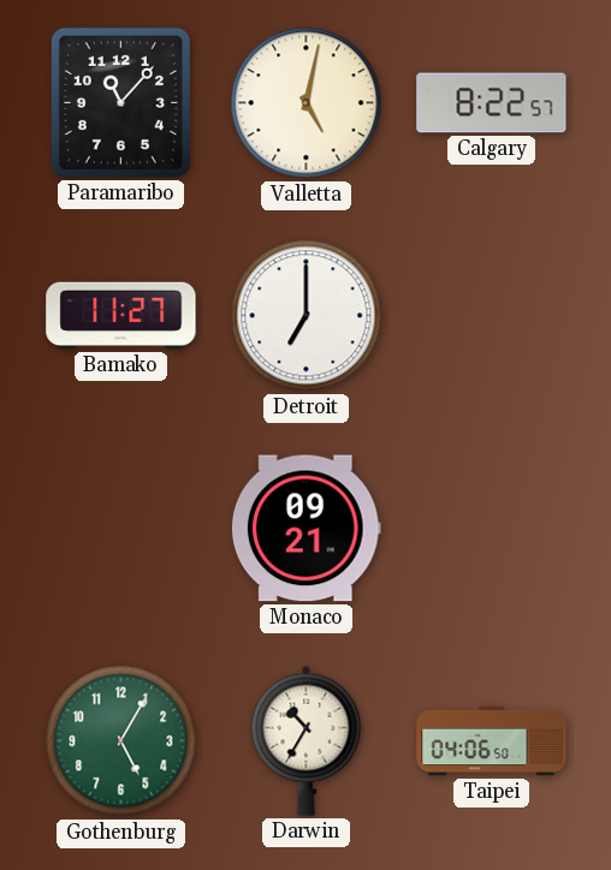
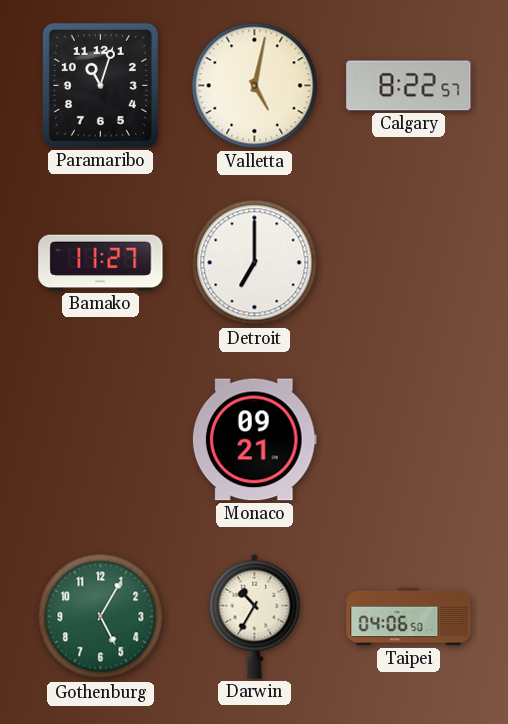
Paramaribo: 11:07 -> 11:03 (100, 85)
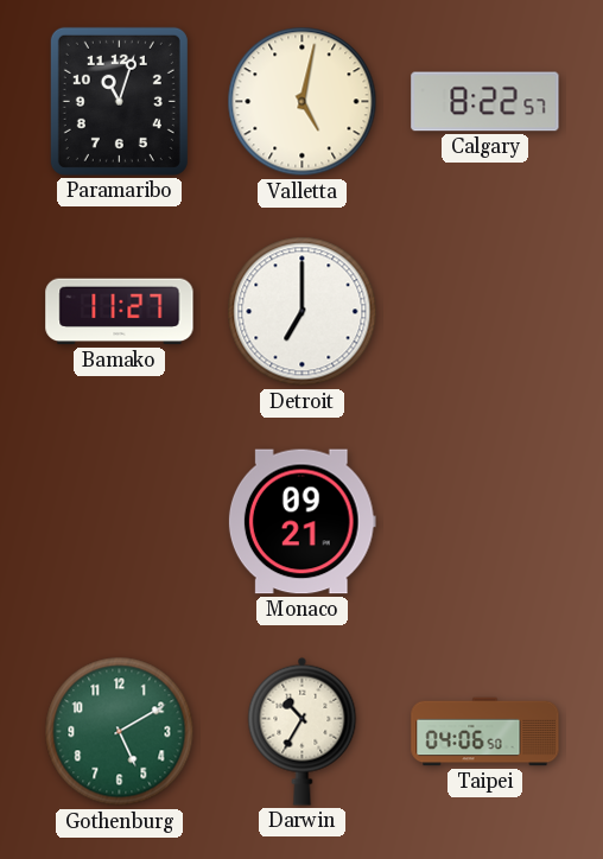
Gothenburg: 5:05 -> 5:10 (120, 732)
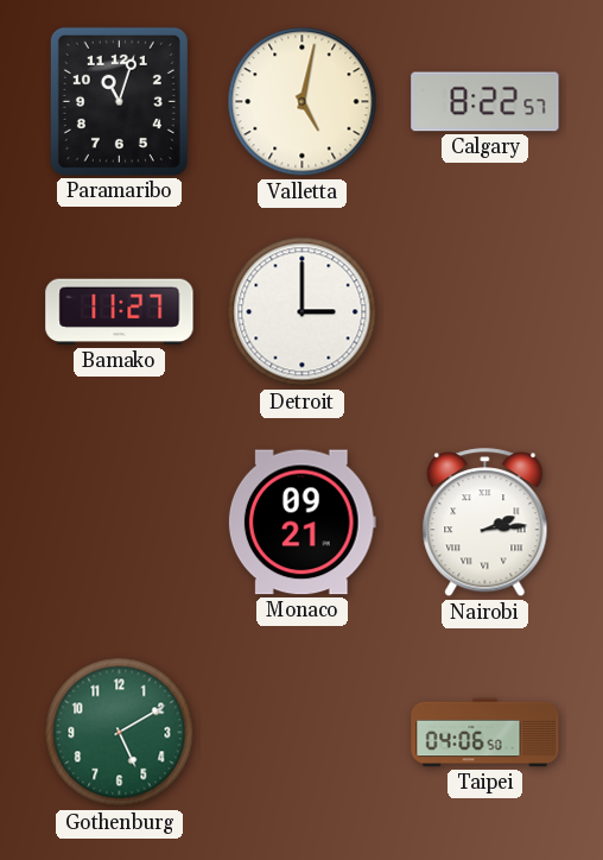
Detroit: 7:00 -> 3:00 (303, 312)
Nairobi: none -> 2:14 (485, 523)
Darwin: 10:35 -> none (303, 731)
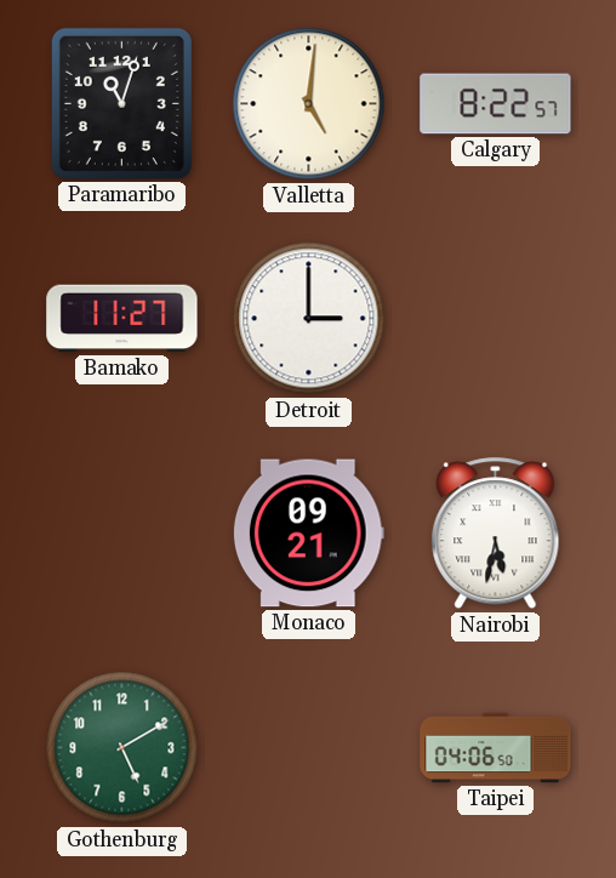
Valletta: 5:02 -> 5:01 (309, 104)
Nairobi: 2:14 -> 5:32 (496, 534)
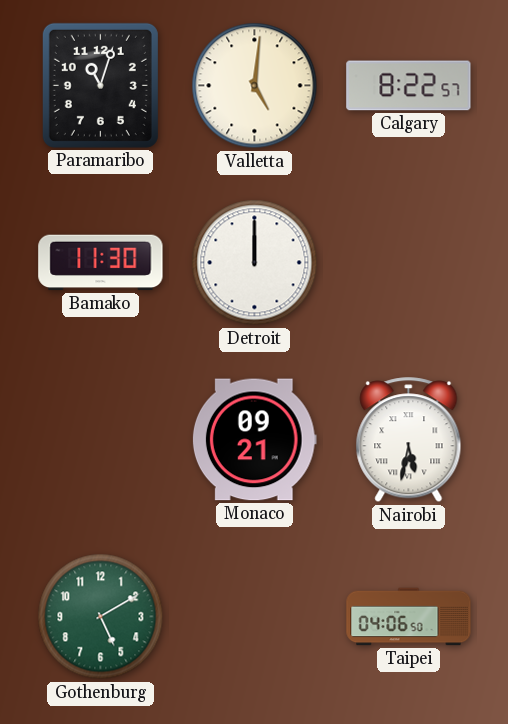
Bamako: 11:27 -> 11:30 (101, 263)
Detroit: 3:00 -> 12:00 (255, 263)
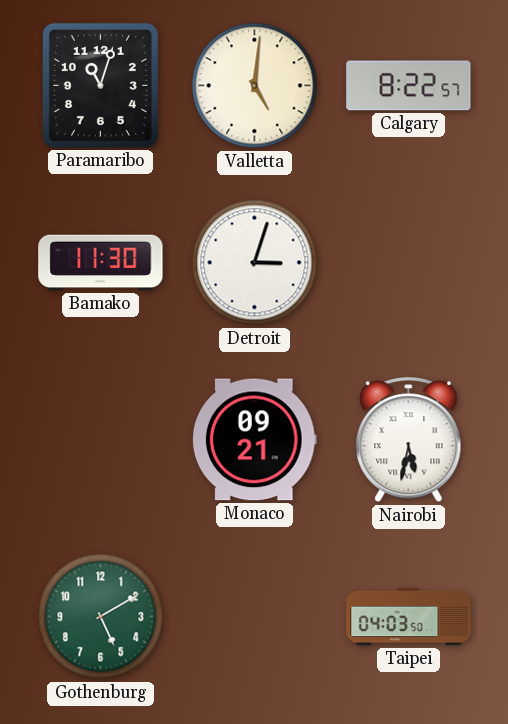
Detroit: 12:00 -> 3:03 (255, 263)
Taipei: 04:06 -> 04:03 (409, 617)
